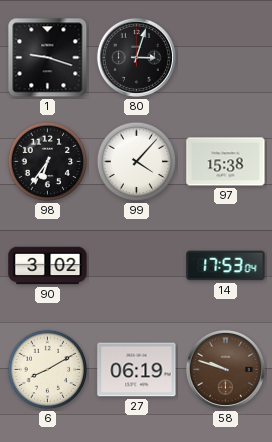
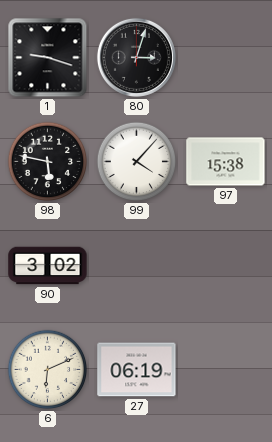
98: 6:36 -> 5:47 (48, 162)
14: 17:53 -> none (226, 266)
6: 8:10 -> 6:11 (48, 370)
58: 9:48 -> none (225, 369)
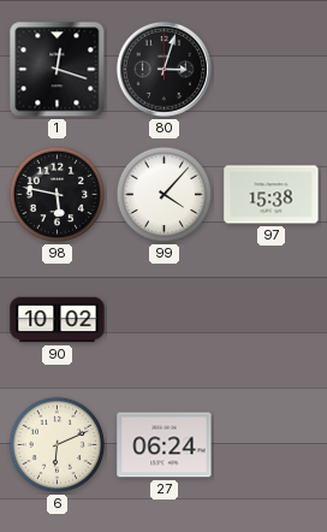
1: 9:18 -> 12:18 (58, 70)
90: 3:02 -> 10:02 (58, 320)
27: 06:19 -> 06:24 (165, 445)
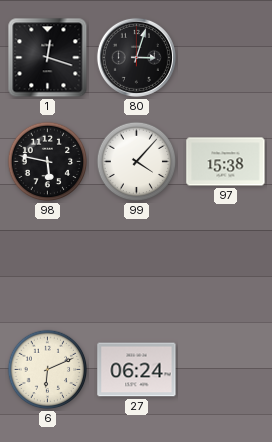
90: 10:02 -> none (58, 320)
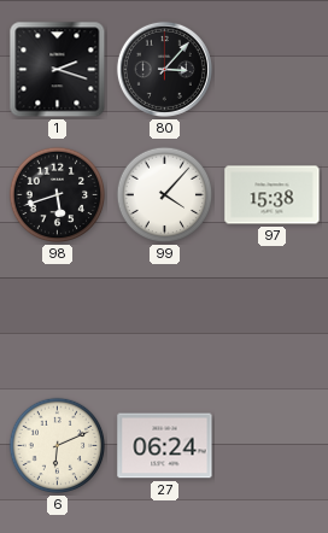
1: 12:18 -> 2:18 (58, 70)
80: 3:03 -> 3:07 (164, 69)
98: 5:47 -> 5:42 (58, 195)
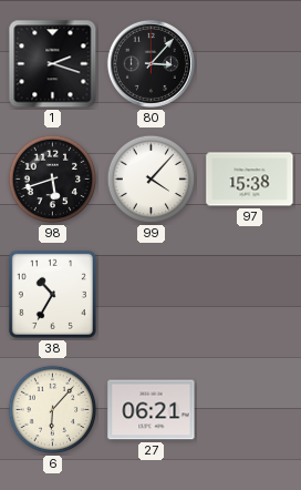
38: none -> 10:35 (52, 294)
6: 6:11 -> 6:07 (53, 410)
27: 06:24 -> 06:21 (152, 410)
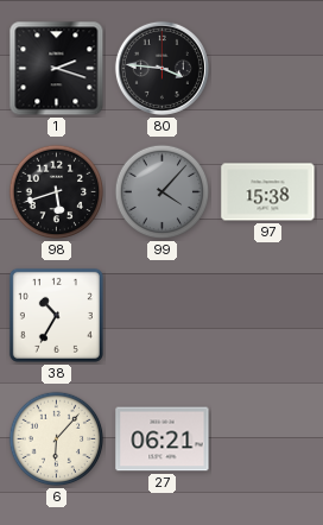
80: 3:07 -> 3:46 (161, 68)
99 dial: white -> grey (163, 192)
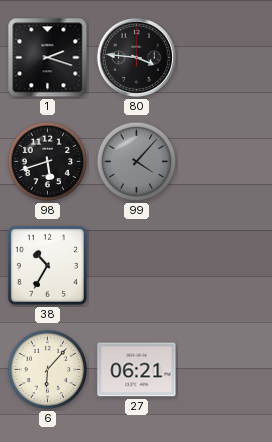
97: 15:38 -> none (268, 192)
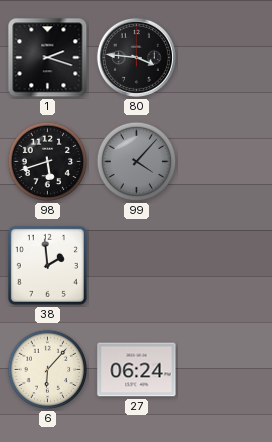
38: 10:35 -> 1:59 (47, 265)
27: 06:21 -> 06:24 (137, 370)
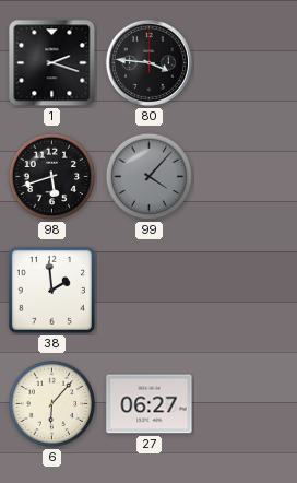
27: 06:24 -> 06:27 (150, 404)
